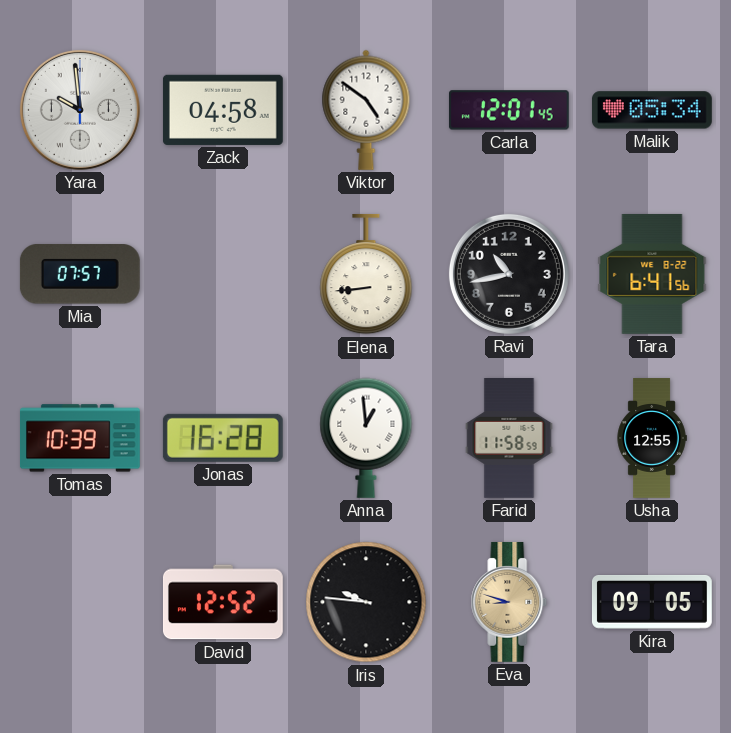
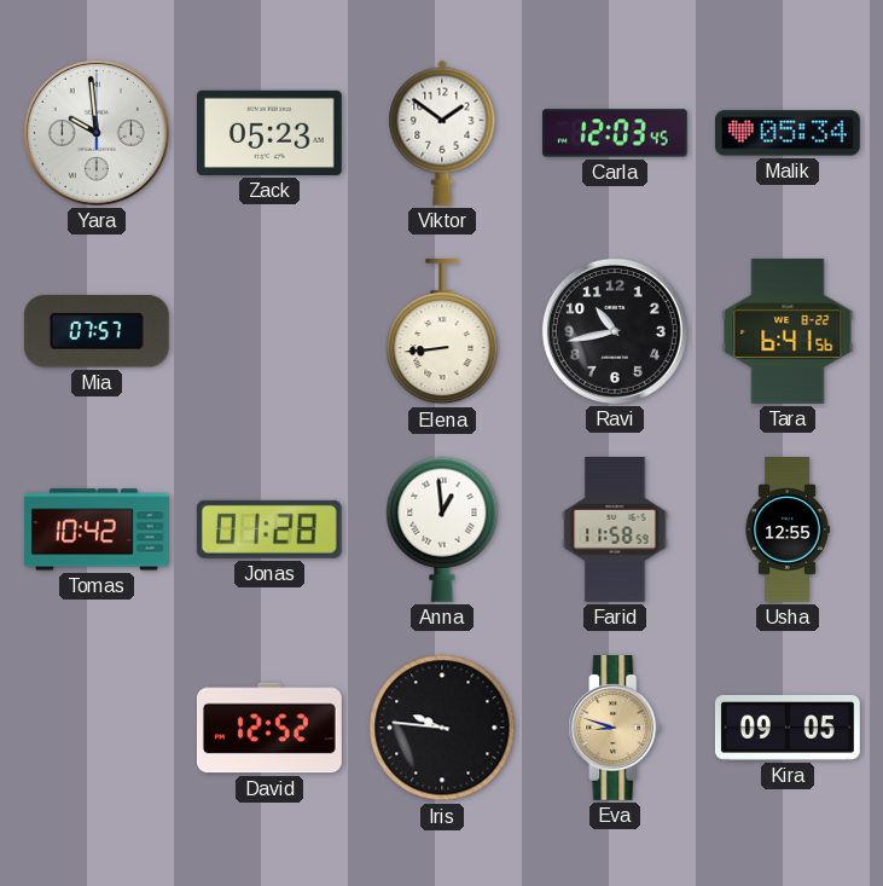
Zack: 04:58 -> 05:23 (269, 133)
Viktor: 4:51 -> 1:51 (442, 133)
Carla: 12:01 -> 12:03 (615, 133)
Tomas: 10:39 -> 10:42 (97, 529)
Jonas: 16:28 -> 01:28 (269, 529)
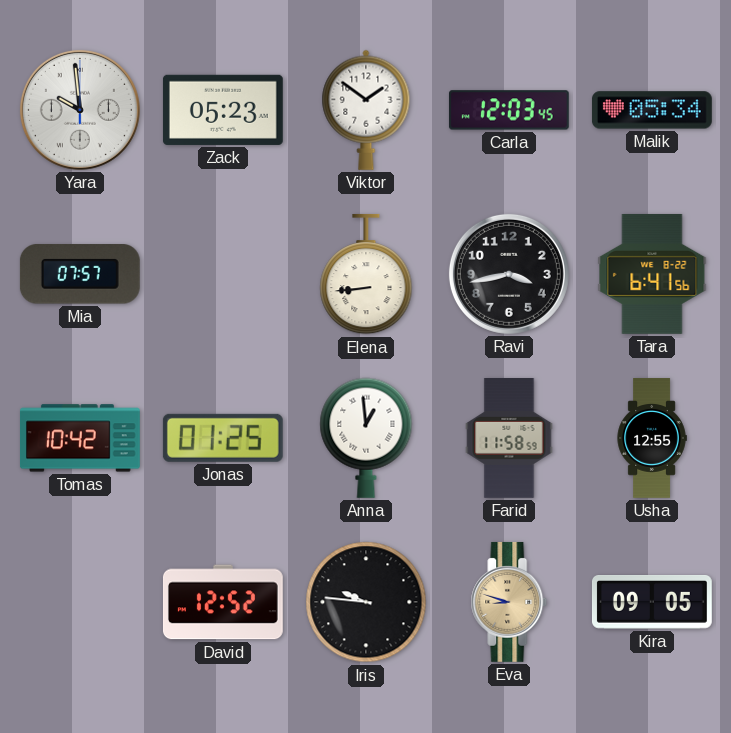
Ravi: 10:43 -> 3:43 (509, 274)
Jonas: 01:28 -> 01:25 (223, 438)
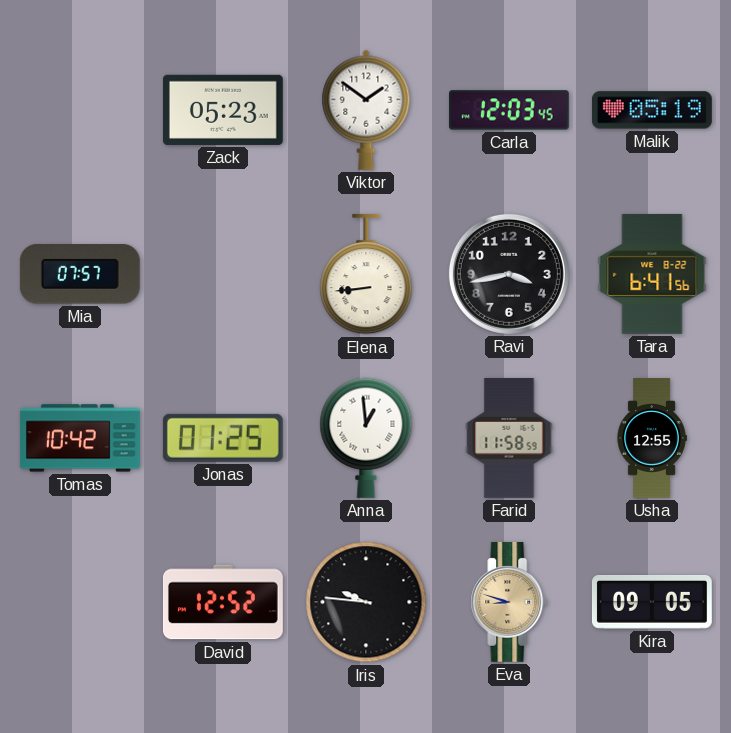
Yara: 9:59 -> none (80, 110)
Malik: 05:34 -> 05:19 (652, 110)
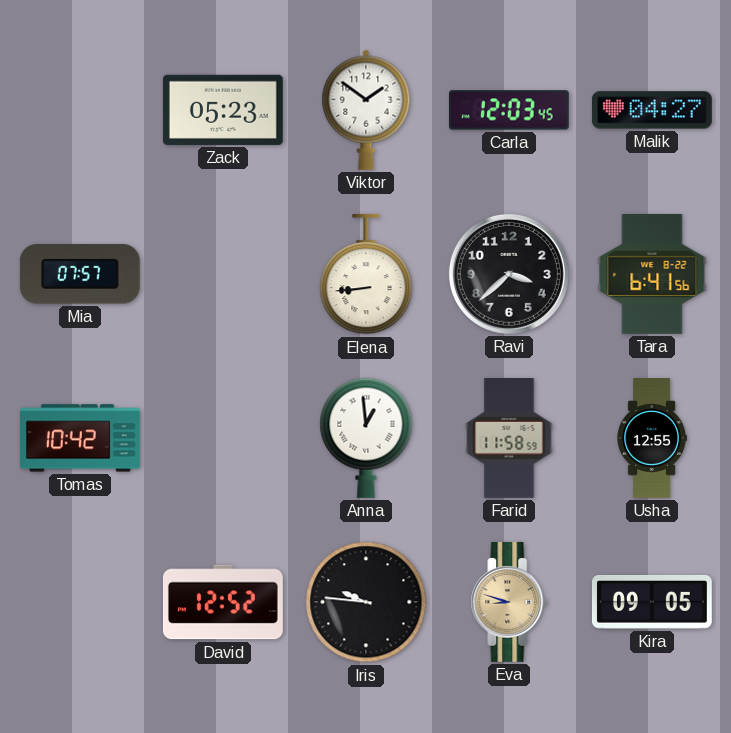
Malik: 05:19 -> 04:27 (652, 110)
Ravi: 3:43 -> 3:38 (509, 274)
Jonas: 01:25 -> none (223, 438)
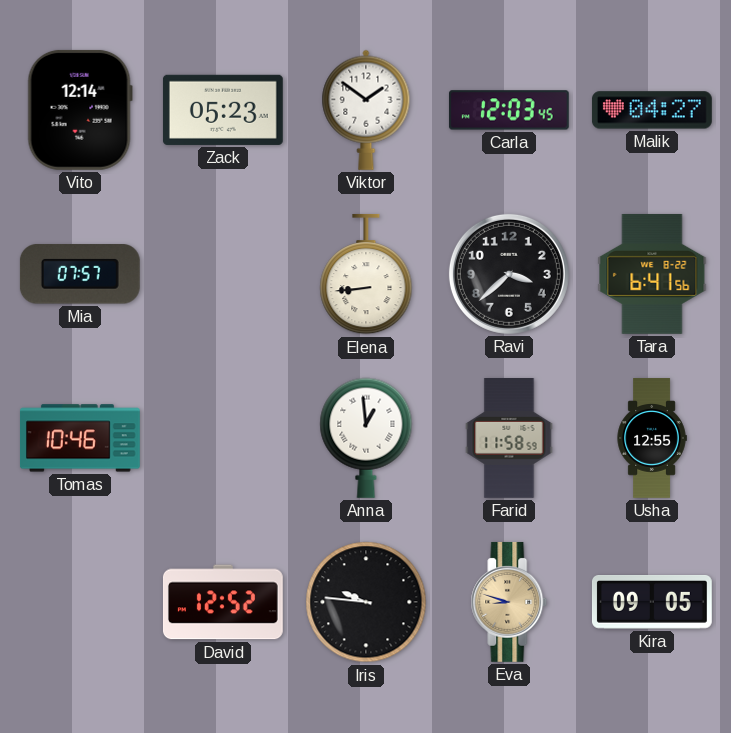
Vito: none -> 12:14 (80, 110)
Tomas: 10:42 -> 10:46 (80, 438)
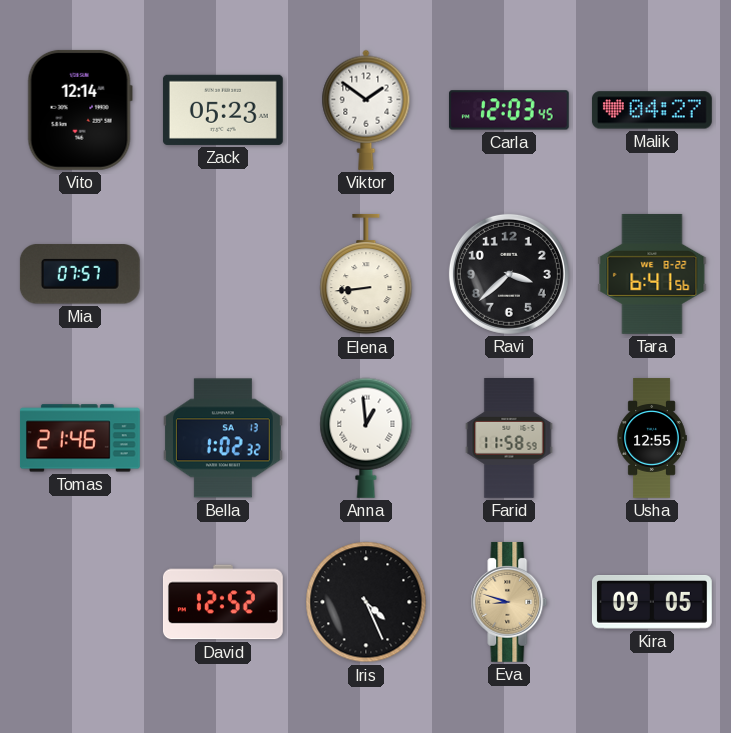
Tomas: 10:46 -> 21:46 (80, 438)
Bella: none -> 1:02 (223, 438)
Iris: 9:46 -> 4:26 (366, 602)
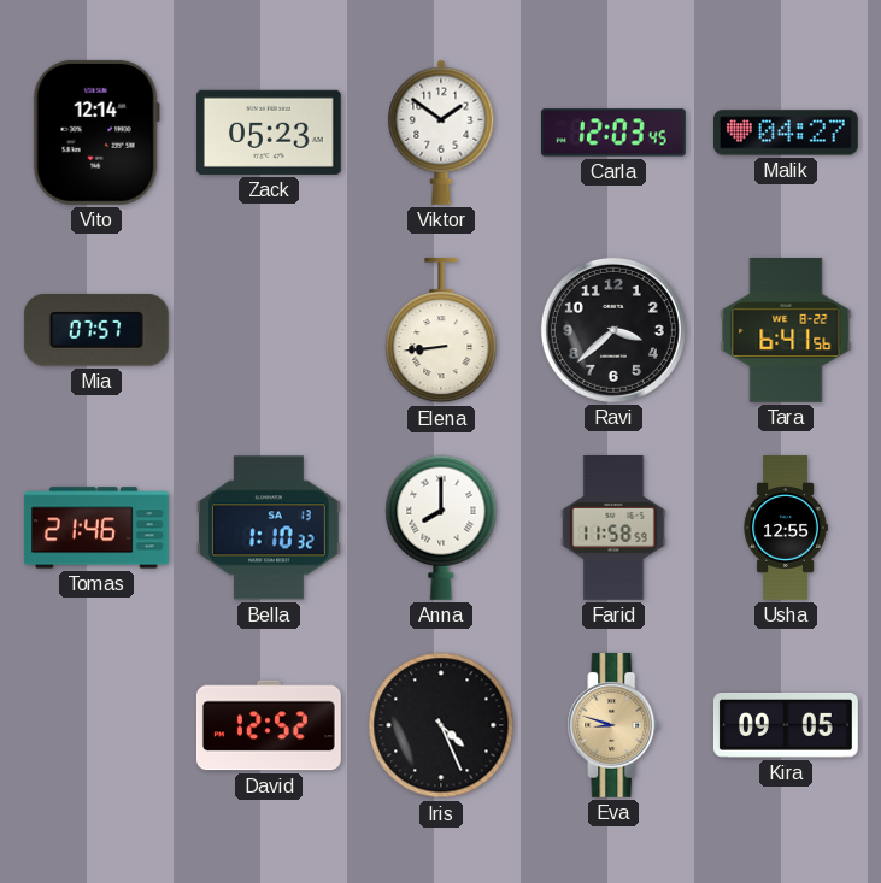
Bella: 1:02 -> 1:10 (269, 528)
Anna: 12:59 -> 8:00 (441, 528)
